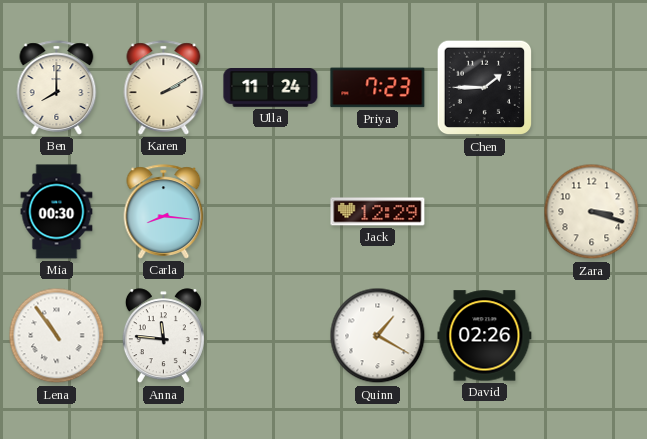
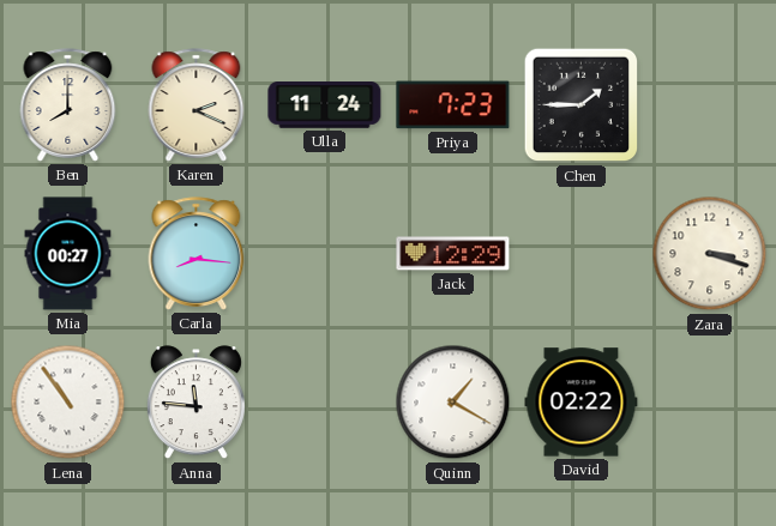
Karen: 2:10 -> 2:19 (197, 105)
Mia: 00:30 -> 00:27 (68, 254)
David: 02:26 -> 02:22 (582, 403)
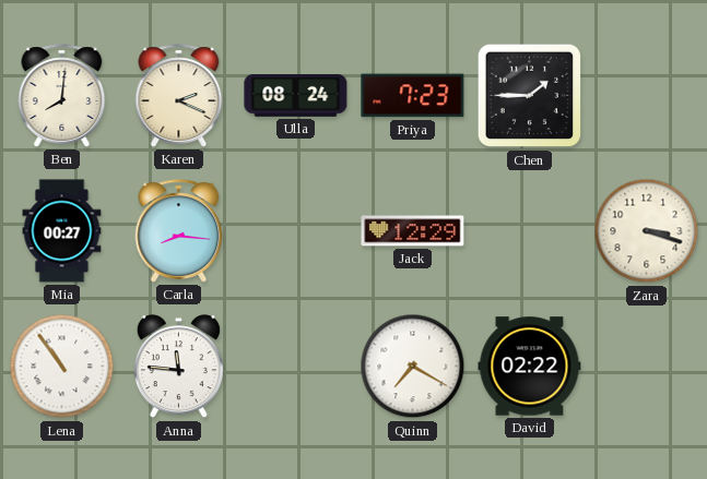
Ben: 8:00 -> 8:01 (62, 96)
Ulla: 11:24 -> 08:24 (296, 96)
Quinn: 1:20 -> 7:20 (413, 367)
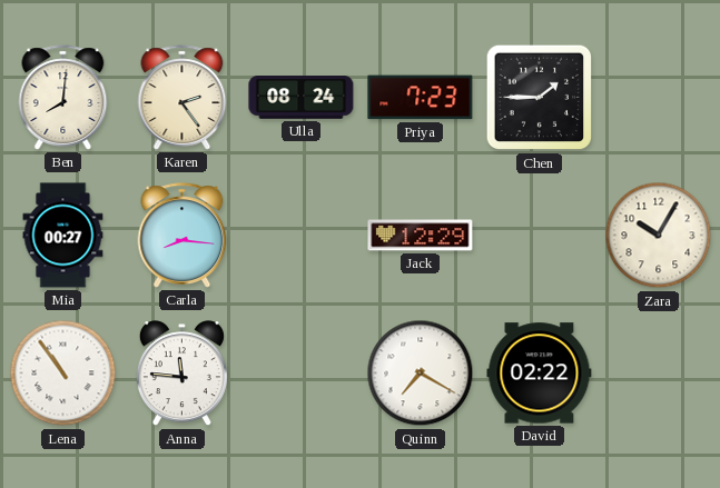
Karen: 2:19 -> 2:24 (183, 98)
Zara: 3:18 -> 10:05 (659, 236)
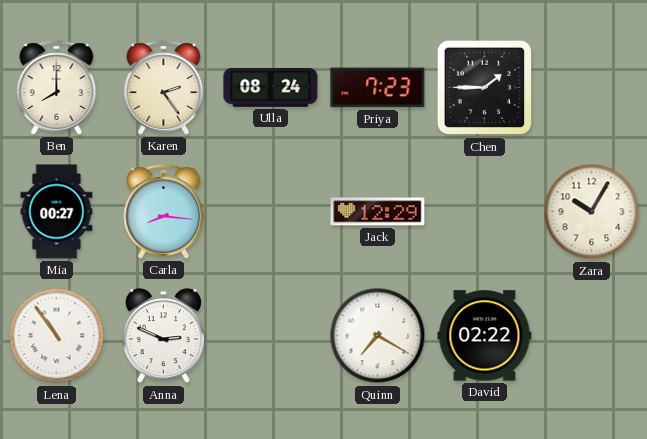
Ben: 8:01 -> 8:00 (57, 88)
Anna: 11:46 -> 2:49 (163, 336)
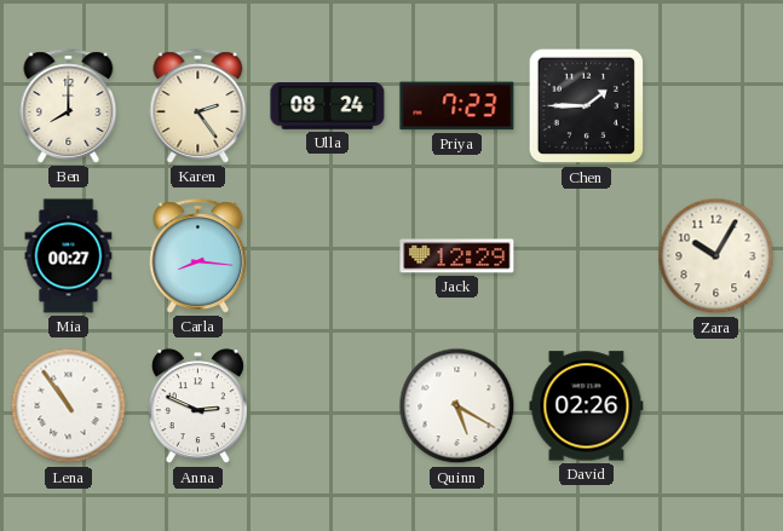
Quinn: 7:20 -> 5:20 (457, 406)
David: 02:22 -> 02:26 (587, 406)
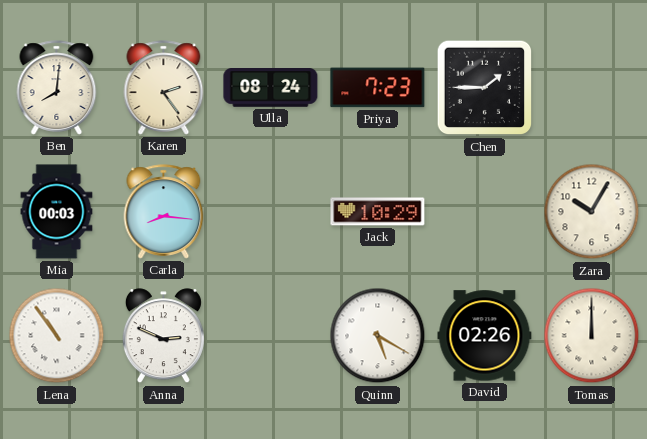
Ben: 8:00 -> 8:01 (57, 88)
Mia: 00:27 -> 00:03 (57, 212)
Jack: 12:29 -> 10:29 (378, 212)
Tomas: none -> 12:00 (592, 336)
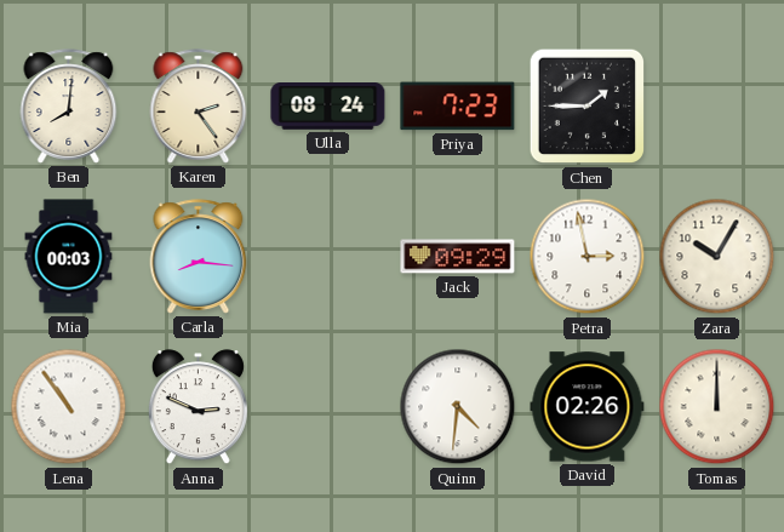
Jack: 10:29 -> 09:29 (458, 257)
Petra: none -> 2:58 (588, 257)
Quinn: 5:20 -> 4:31 (458, 407)
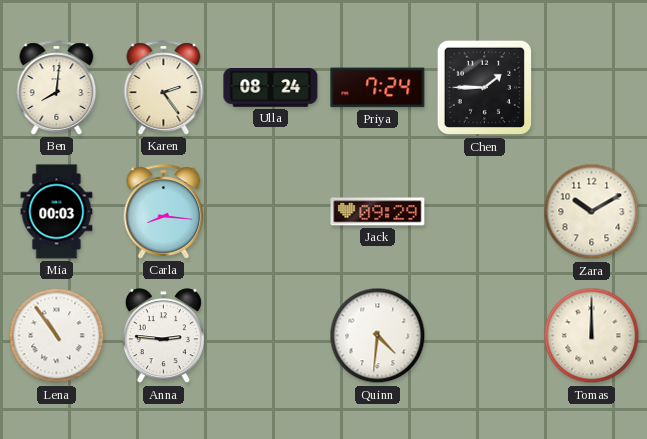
Priya: 7:23 -> 7:24 (378, 88)
Petra: 2:58 -> none (588, 257)
Zara: 10:05 -> 10:10 (592, 212)
Anna: 2:49 -> 2:46 (163, 336)
David: 02:26 -> none (588, 407)
